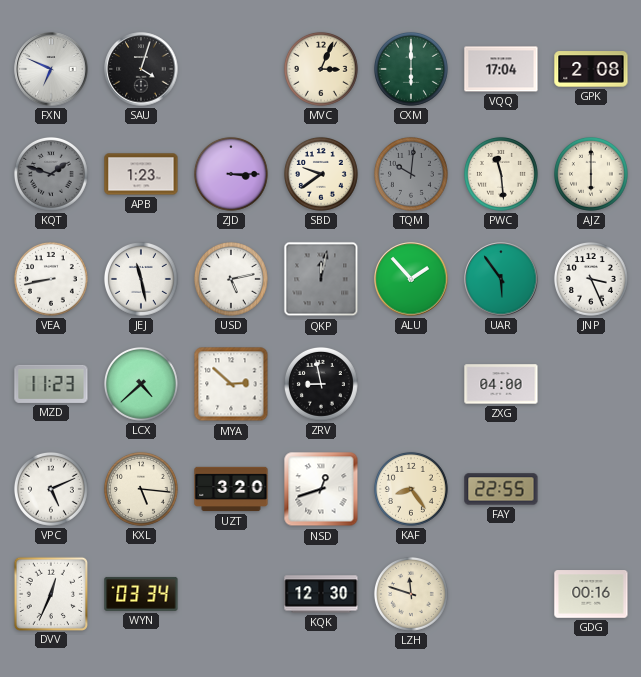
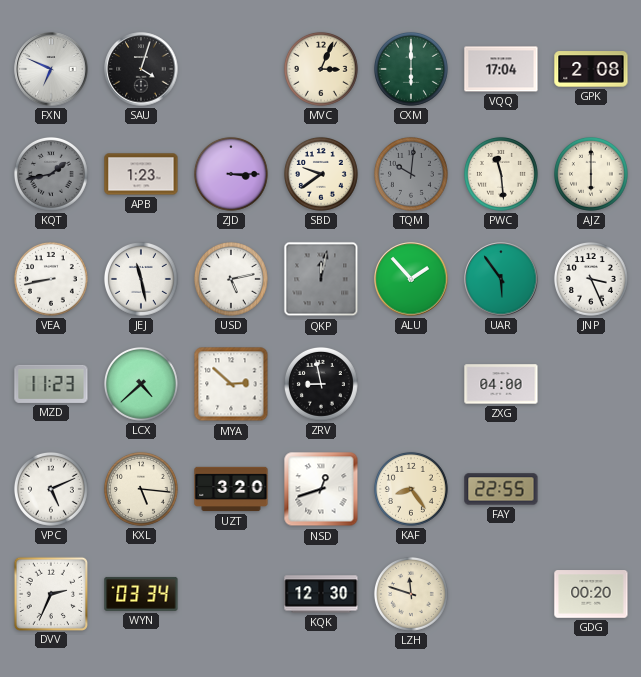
KQT: 1:48 -> 1:43 (51, 174)
DVV: 12:34 -> 2:34 (50, 593)
GDG: 00:16 -> 00:20 (591, 594)
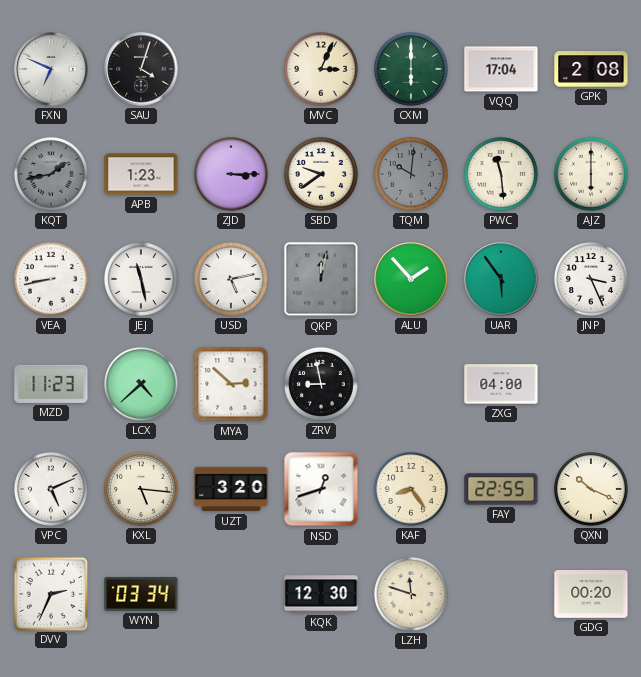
QXN: none -> 10:19 (591, 489)
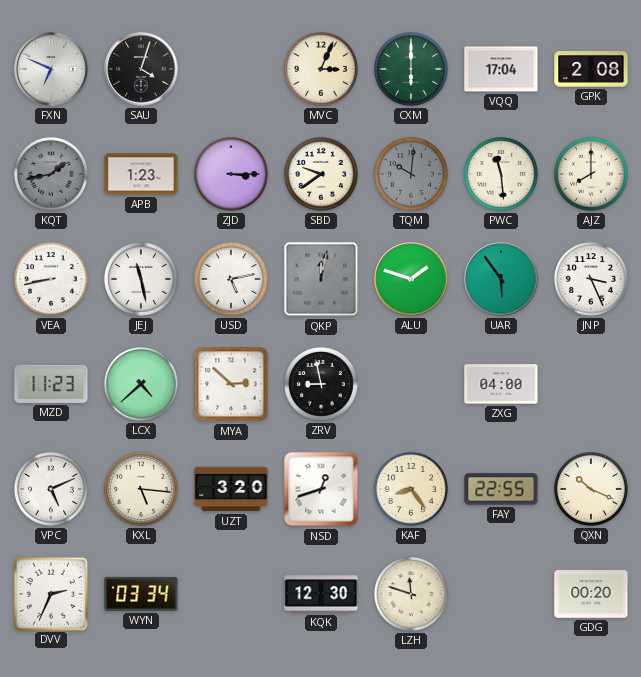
AJZ: 6:00 -> 8:00 (591, 174)
ALU: 1:53 -> 1:48 (411, 279)
